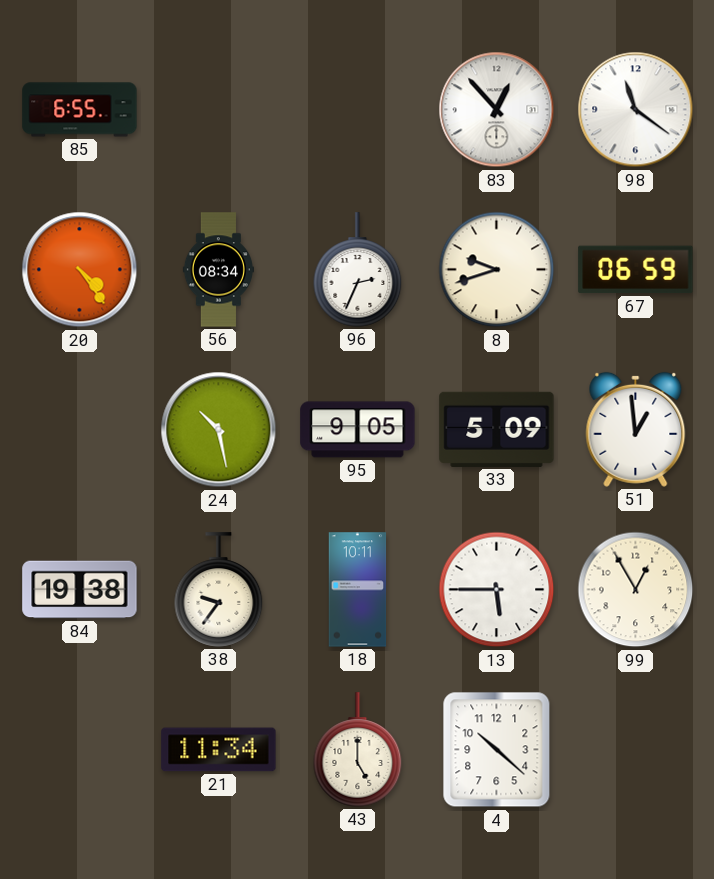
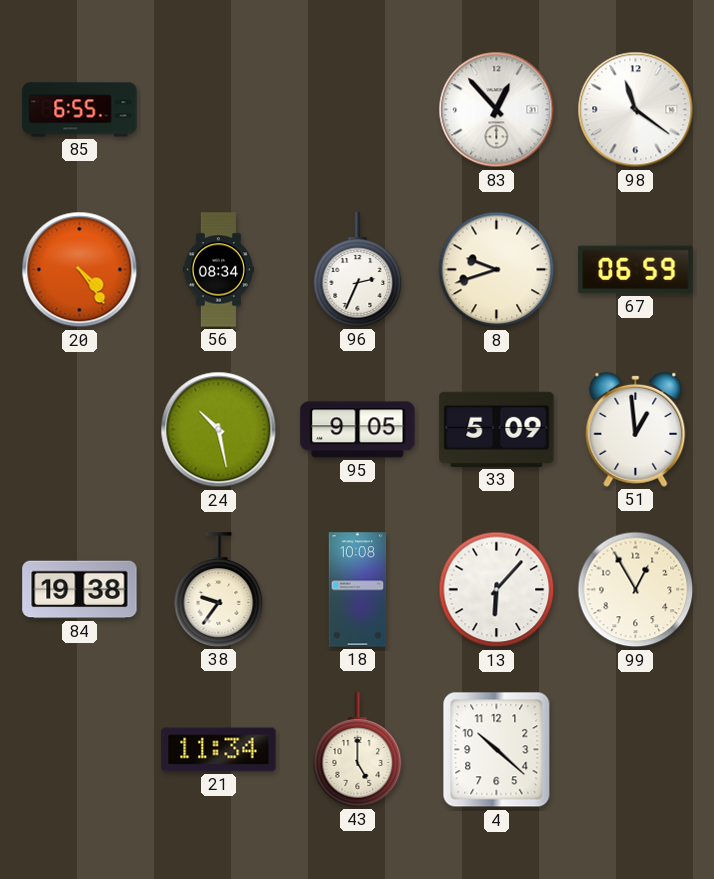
18: 10:11 -> 10:08 (358, 590)
13: 5:45 -> 6:07 (497, 590)
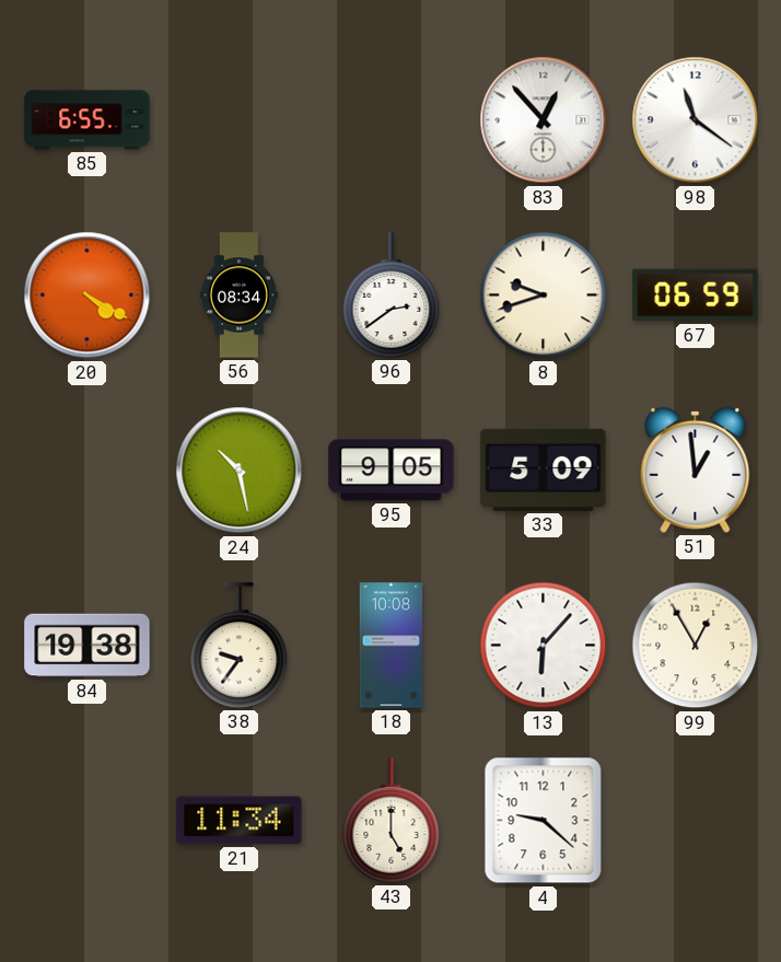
20: 4:24 -> 4:20 (88, 295)
96: 2:34 -> 2:39 (392, 295)
4: 10:22 -> 9:22 (544, 821)
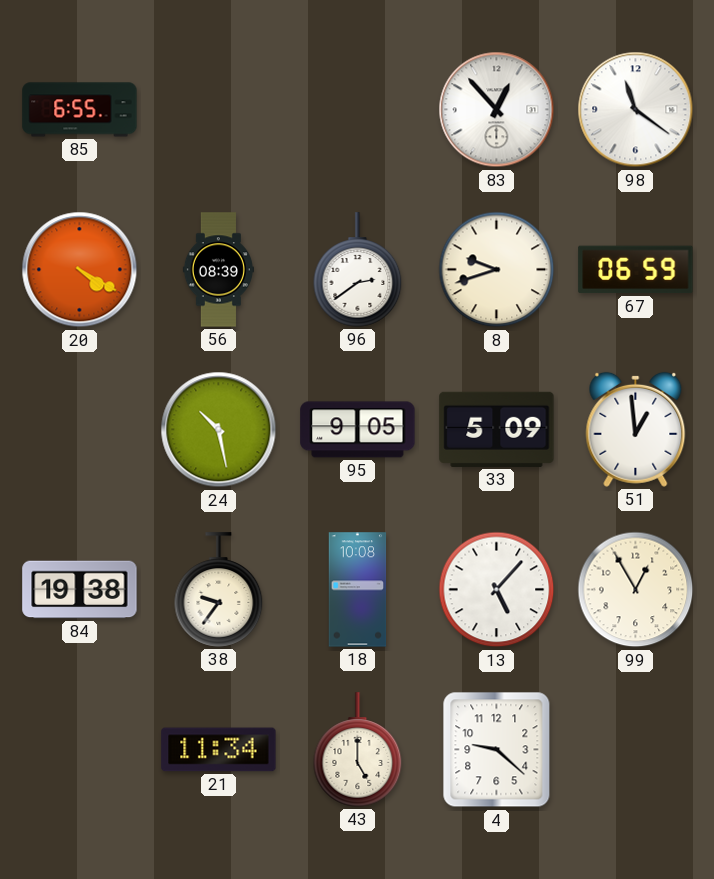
56: 08:34 -> 08:39 (218, 270)
13: 6:07 -> 5:07 (497, 590)
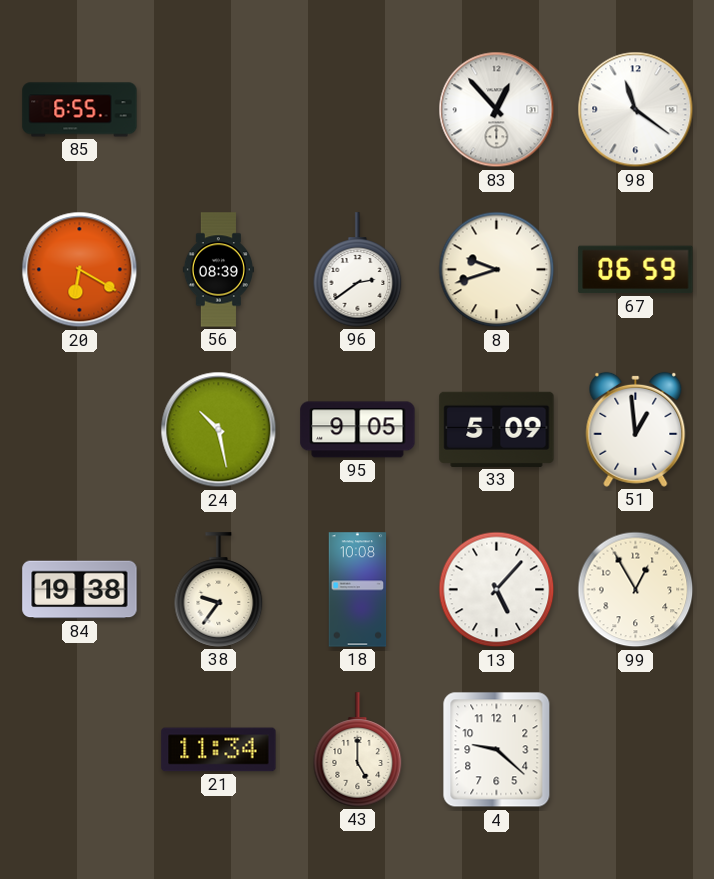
20: 4:20 -> 6:20 (80, 270)
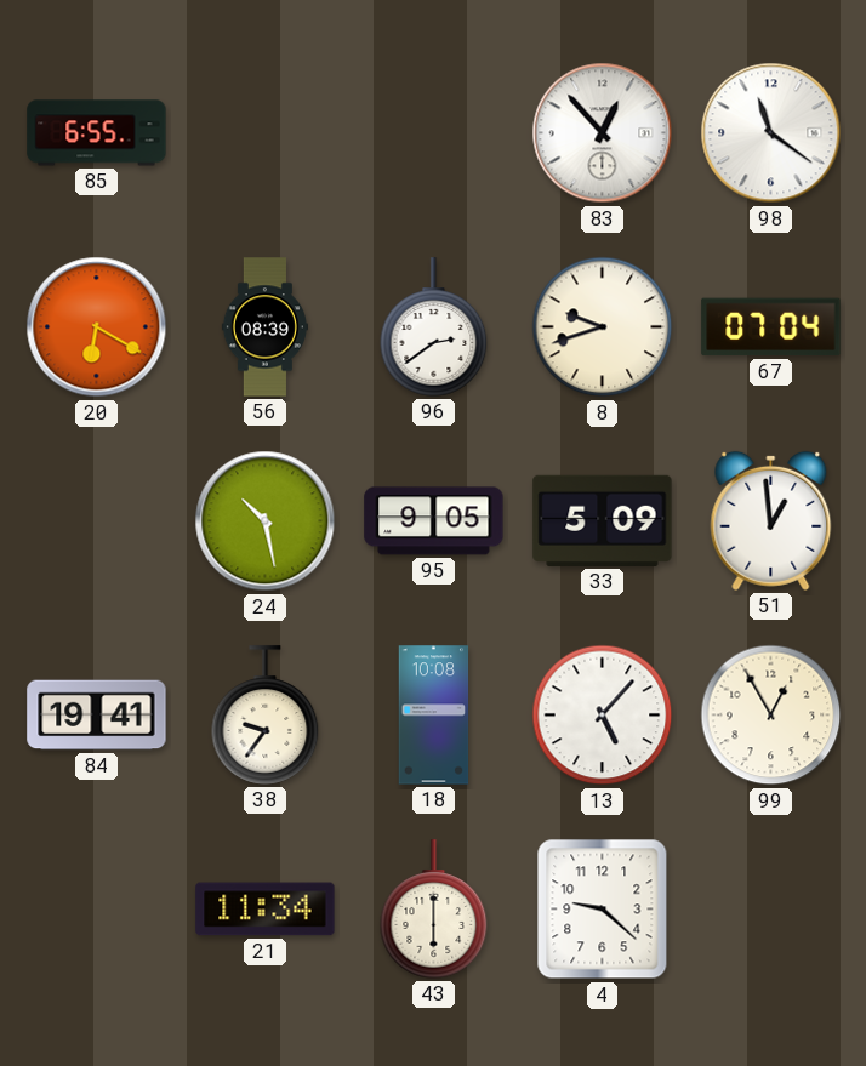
67: 06:59 -> 07:04 (771, 327)
84: 19:38 -> 19:41 (97, 716)
43: 5:00 -> 6:00 (434, 910)
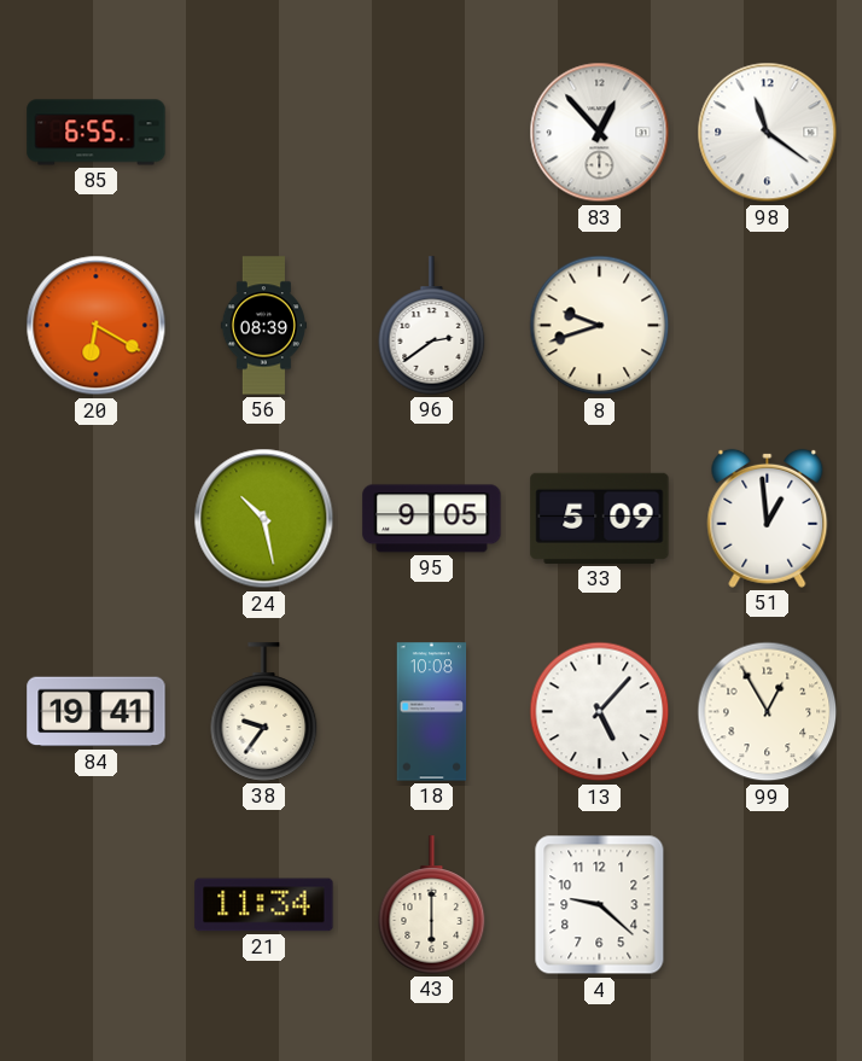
67: 07:04 -> none (771, 327)
